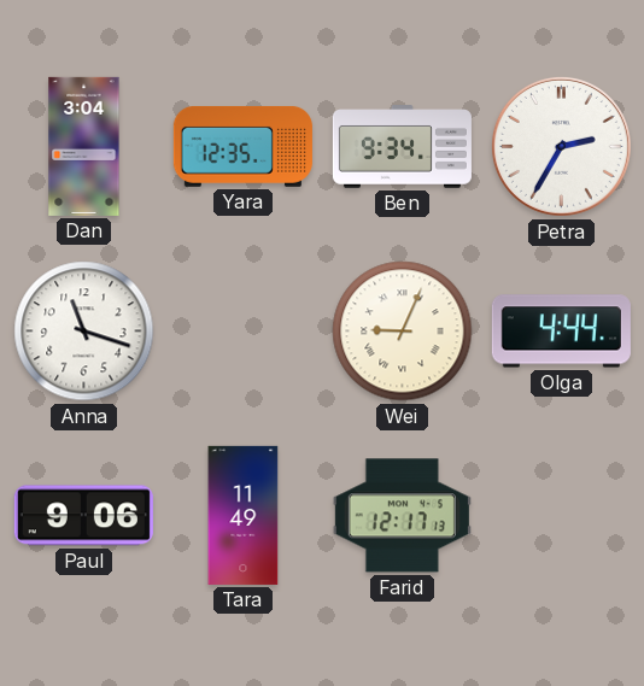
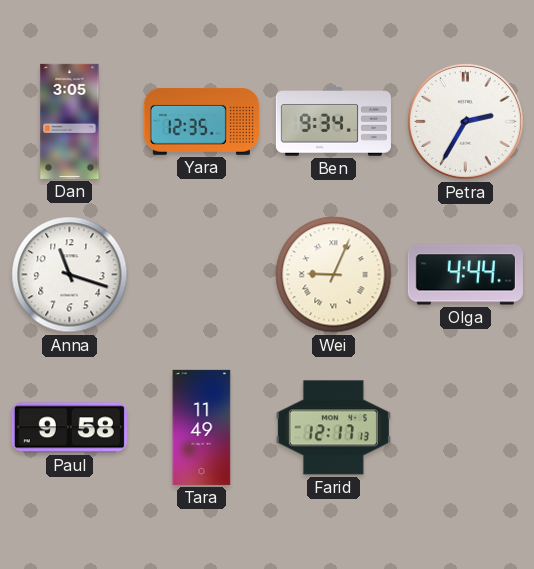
Dan: 3:04 -> 3:05 (70, 121)
Paul: 9:06 -> 9:58 (69, 428)
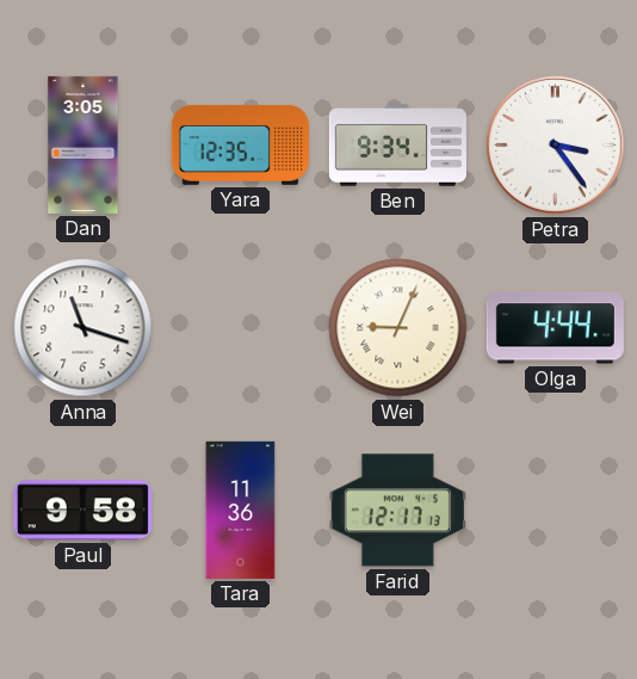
Petra: 2:35 -> 3:24 (555, 144)
Tara: 11:49 -> 11:36 (241, 510)
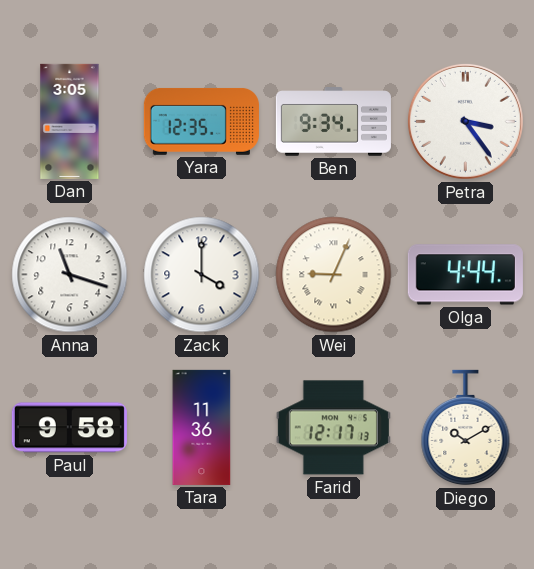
Zack: none -> 4:00 (202, 275)
Diego: none -> 10:10 (466, 428)
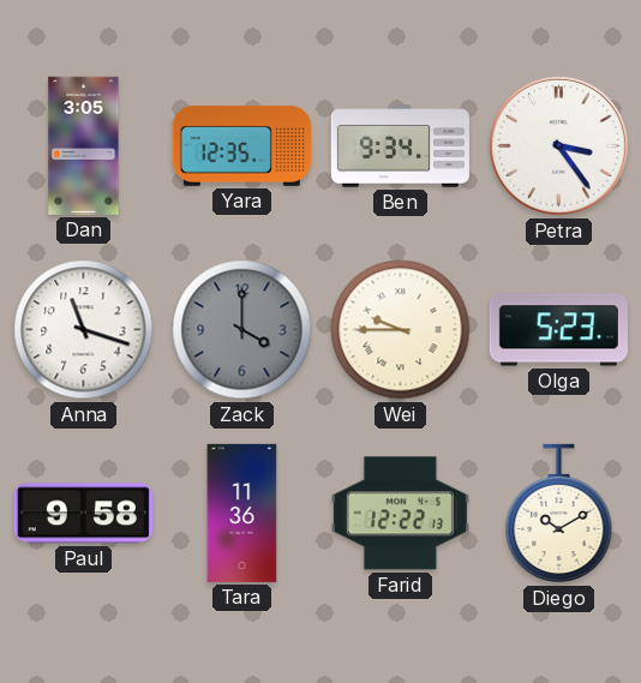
Zack dial: white -> grey (242, 330)
Wei: 9:04 -> 9:45 (401, 330)
Olga: 4:44 -> 5:23 (558, 330)
Farid: 12:17 -> 12:22 (400, 514)
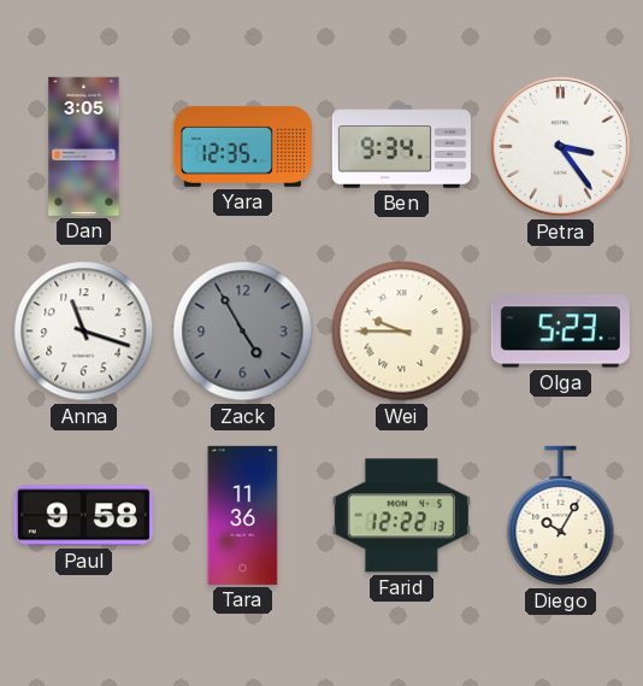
Zack: 4:00 -> 4:55 (243, 332)
Diego: 10:10 -> 10:05 (561, 516)
